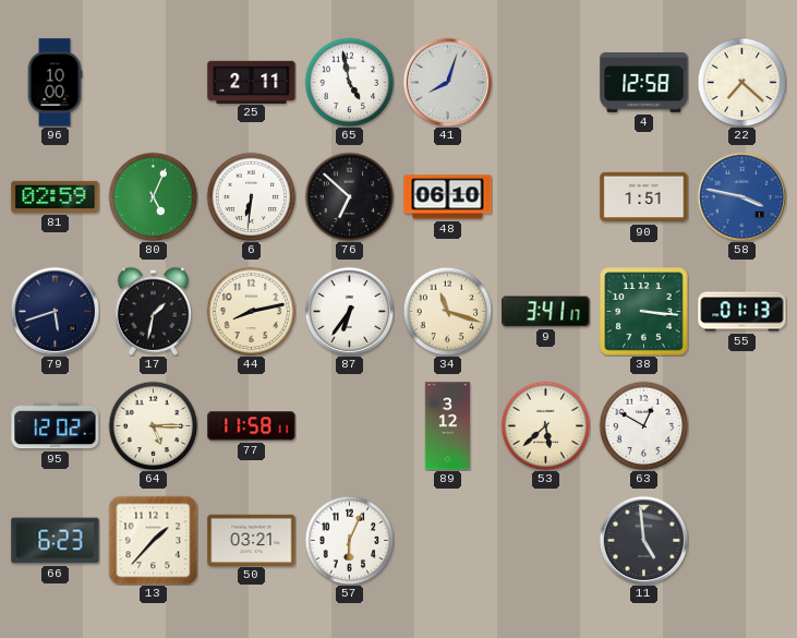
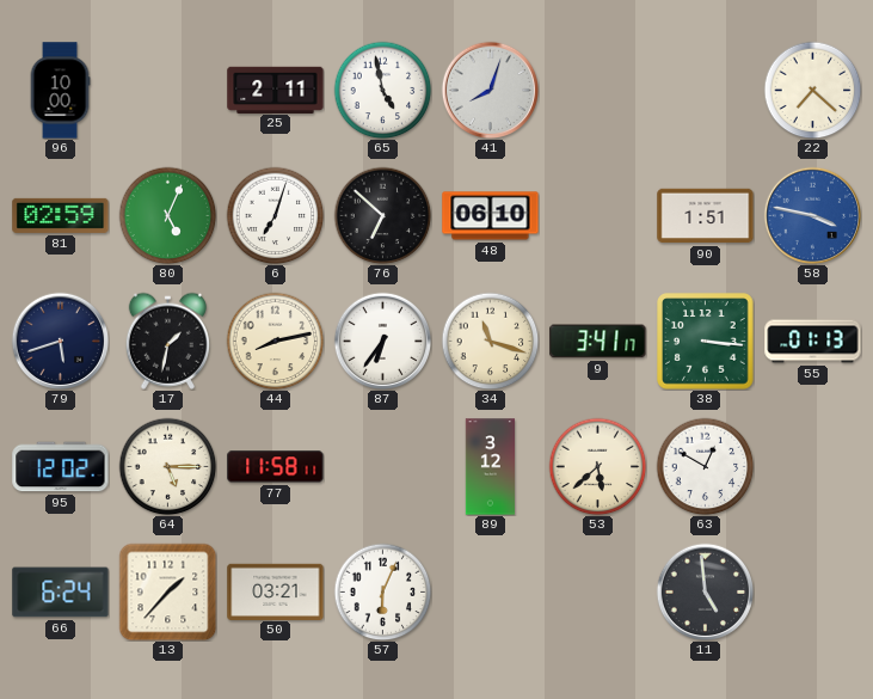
4: 12:58 -> none (644, 83)
6: 6:31 -> 7:03 (275, 215)
66: 6:23 -> 6:24 (61, 593)
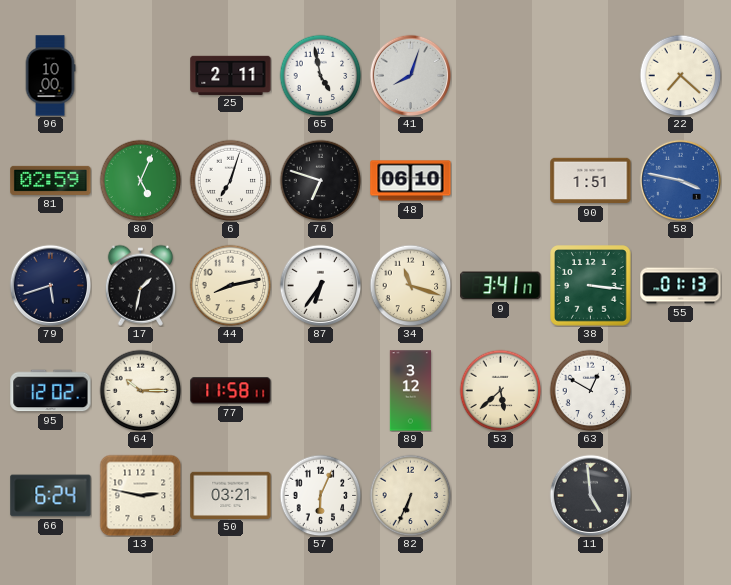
76: 6:52 -> 6:48 (320, 180)
64: 5:15 -> 10:15 (140, 390)
13: 1:37 -> 2:47 (140, 495)
82: none -> 6:34 (410, 495)
